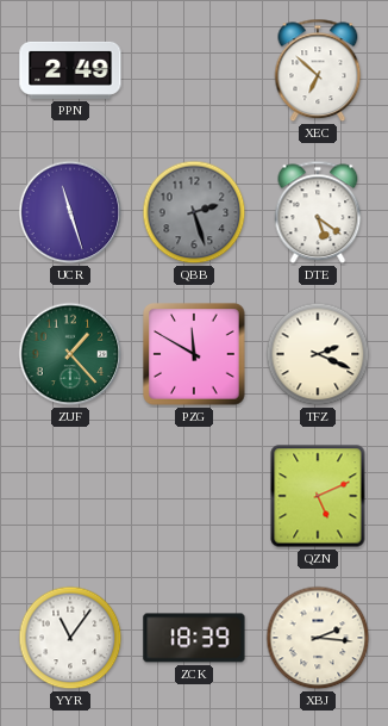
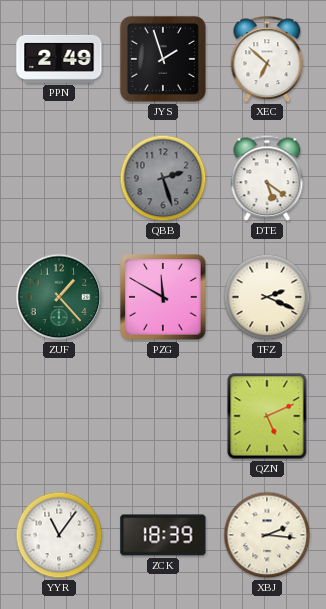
JYS: none -> 1:57 (163, 59)
UCR: 11:27 -> none (70, 212)
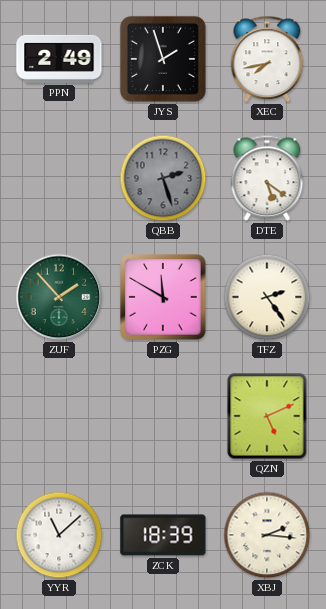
XEC: 6:52 -> 7:43 (267, 59)
ZUF: 1:23 -> 1:53 (59, 297)
TFZ: 2:19 -> 2:24 (267, 297)
YYR: 11:06 -> 11:08 (59, 535)
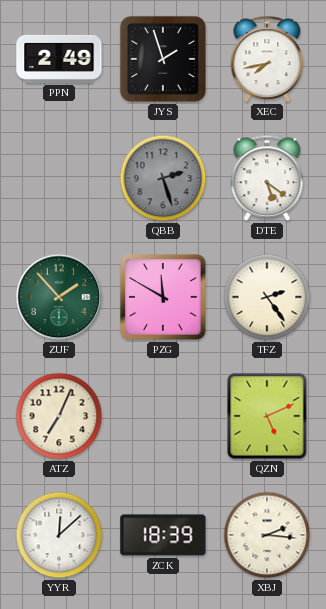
ATZ: none -> 7:04 (59, 416)
YYR: 11:08 -> 12:08 (59, 535)
